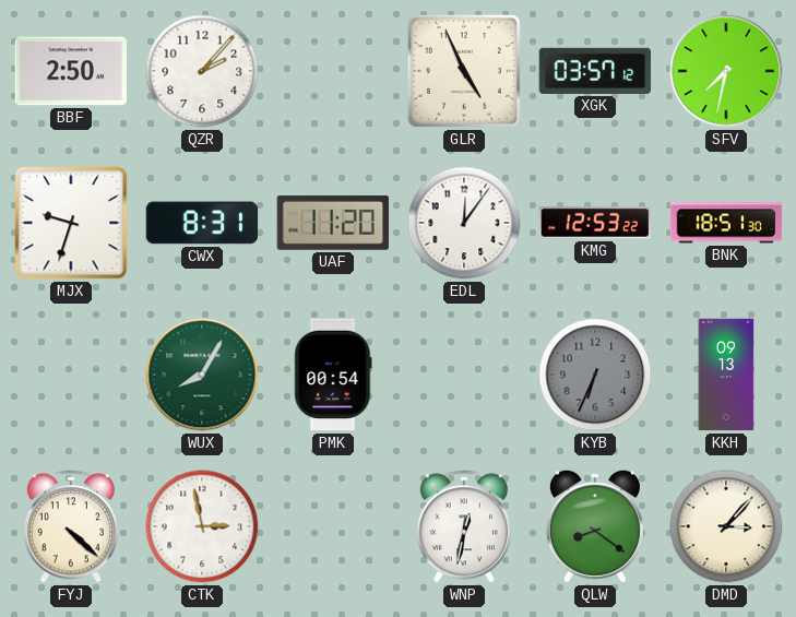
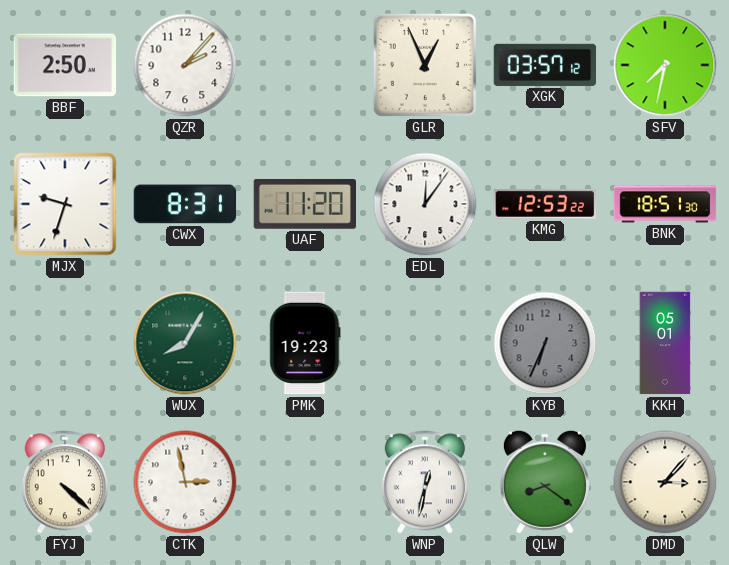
GLR: 4:56 -> 12:56 (425, 65)
PMK: 00:54 -> 19:23 (305, 343)
KKH: 09:13 -> 05:01 (665, 343)
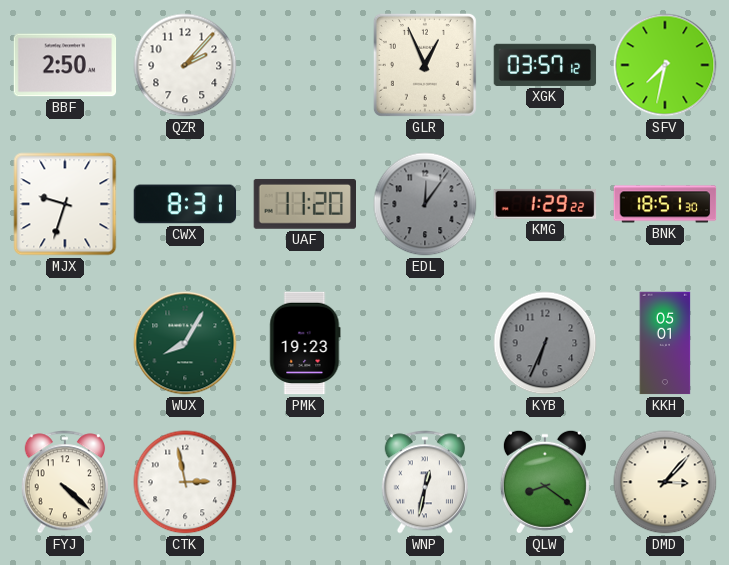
EDL dial: white -> grey (425, 204)
KMG: 12:53 -> 1:29 (545, 204)
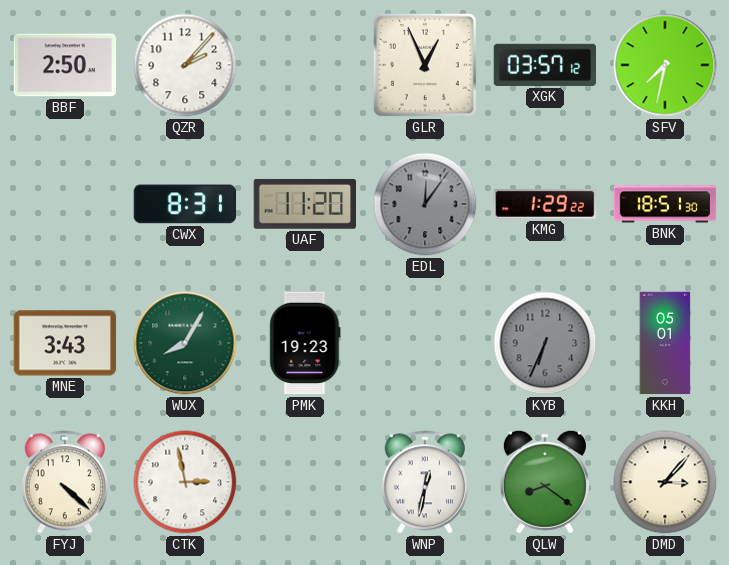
MJX: 9:33 -> none (65, 204)
MNE: none -> 3:43 (65, 343)
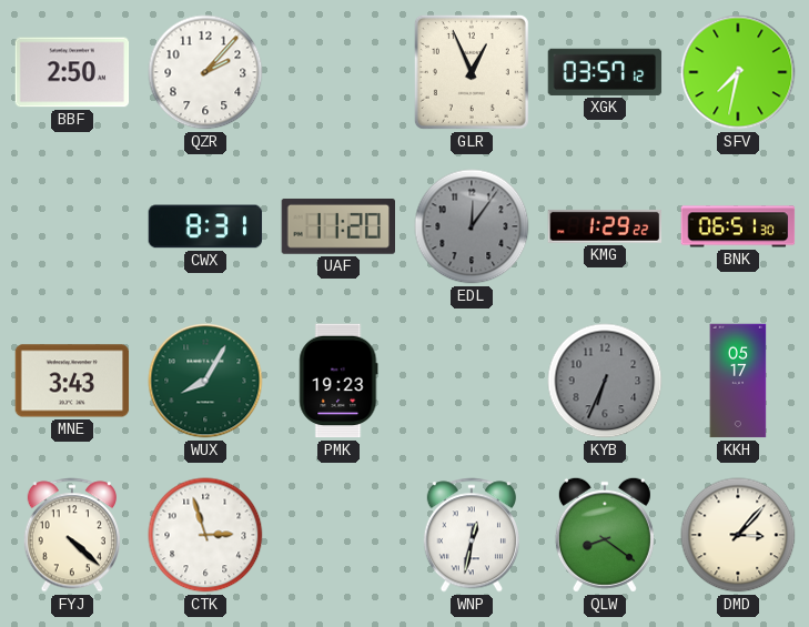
BNK: 18:51 -> 06:51 (738, 226)
KKH: 05:01 -> 05:17 (738, 381)
CTK: 2:58 -> 2:57 (205, 535)
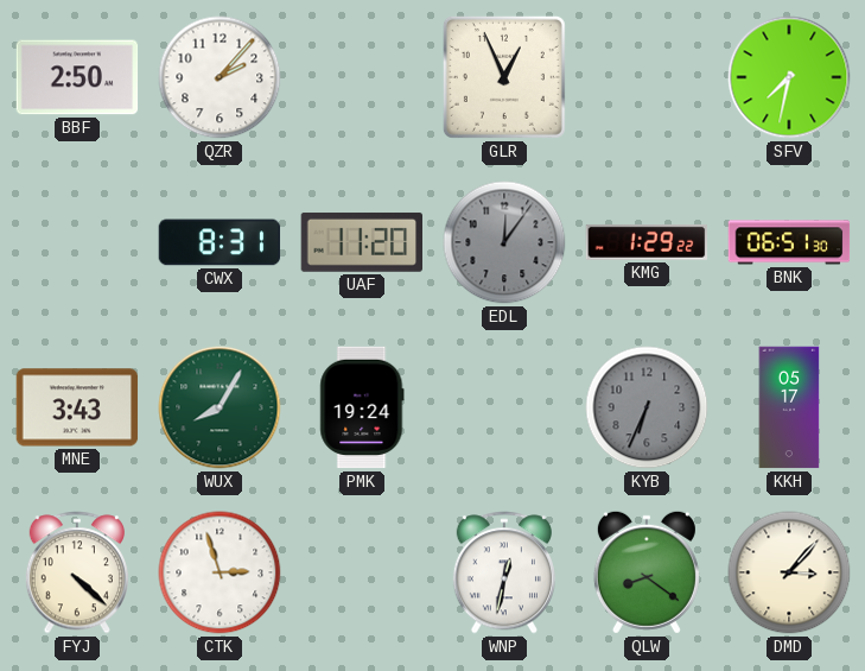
XGK: 03:57 -> none (605, 72)
PMK: 19:23 -> 19:24 (362, 407)
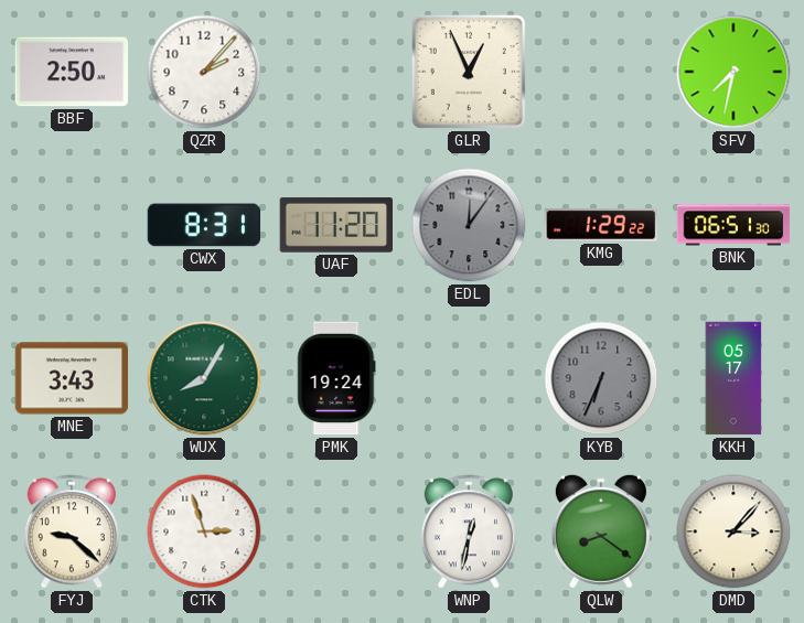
FYJ: 4:22 -> 9:22 (72, 531)
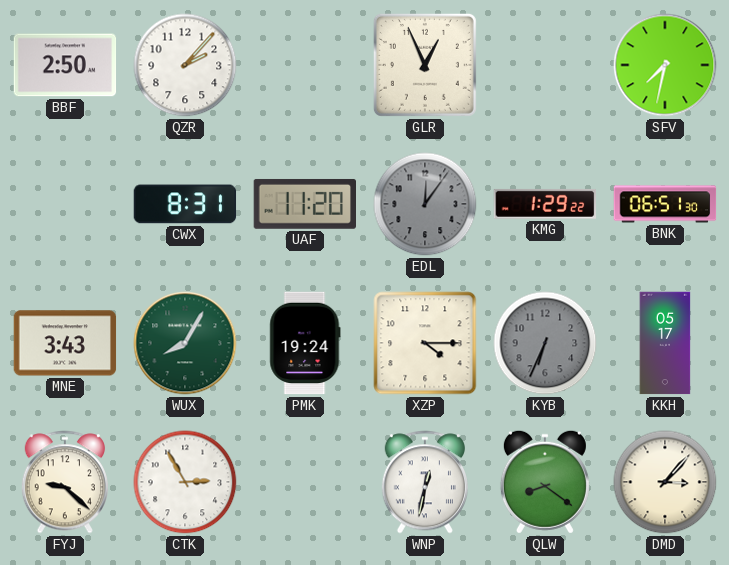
XZP: none -> 4:15 (425, 343)
CTK: 2:57 -> 2:55 (185, 482)
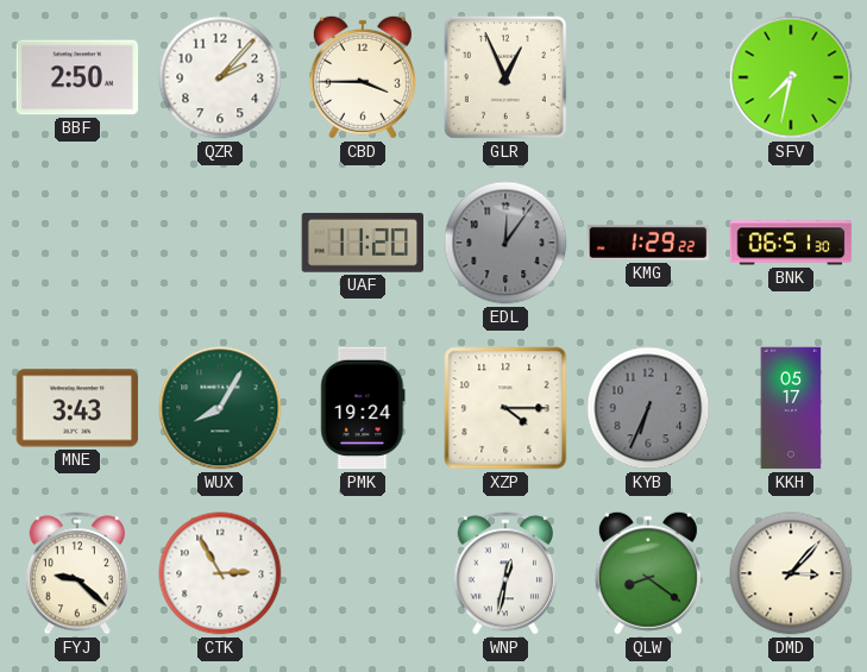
CBD: none -> 3:45 (363, 77)
CWX: 8:31 -> none (185, 204)
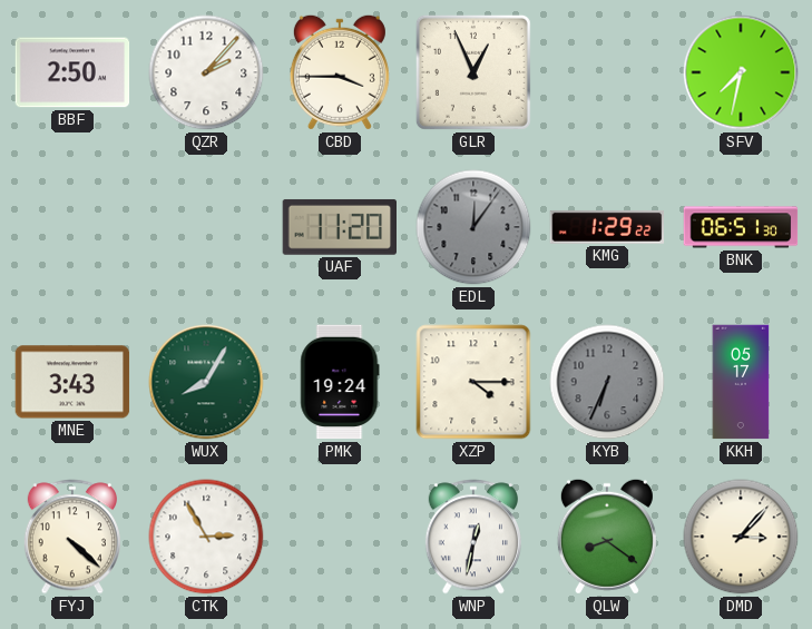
FYJ: 9:22 -> 4:22 (72, 537)
